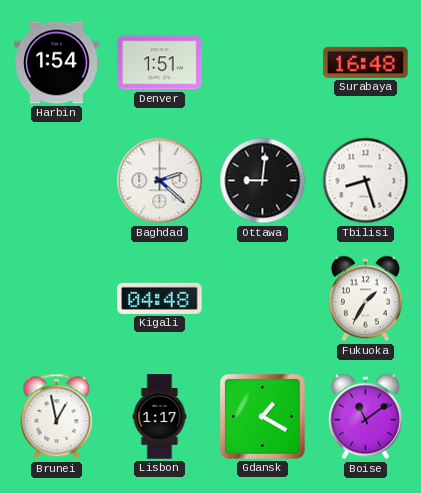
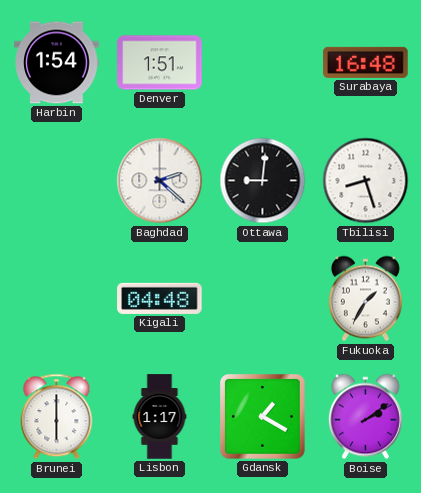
Brunei: 12:58 -> 6:00 (57, 417)
Boise: 11:09 -> 2:09 (365, 417)
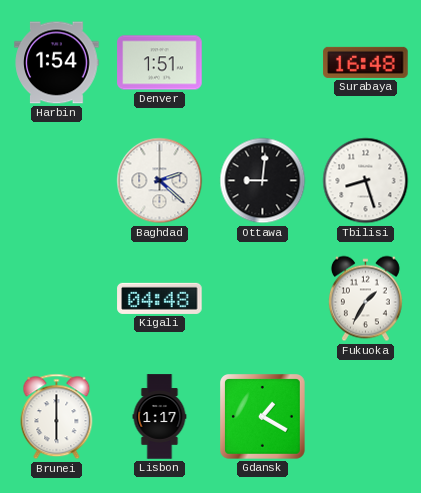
Boise: 2:09 -> none (365, 417)
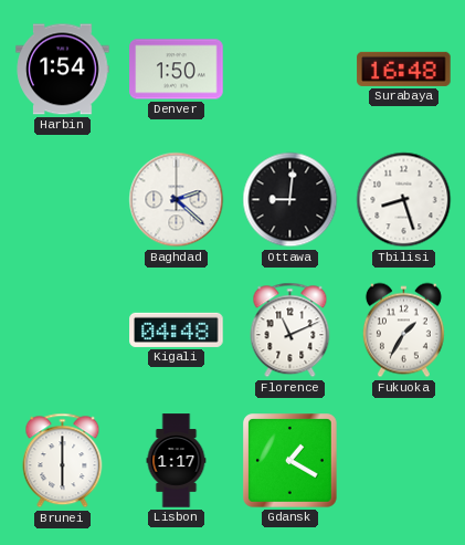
Denver: 1:51 -> 1:50 (177, 70)
Florence: none -> 11:11 (290, 331)
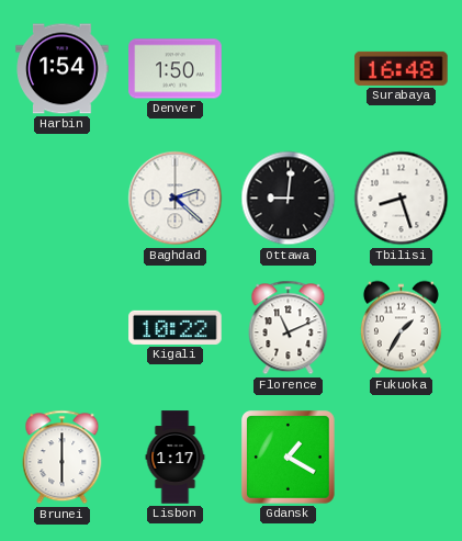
Kigali: 04:48 -> 10:22 (176, 327)
